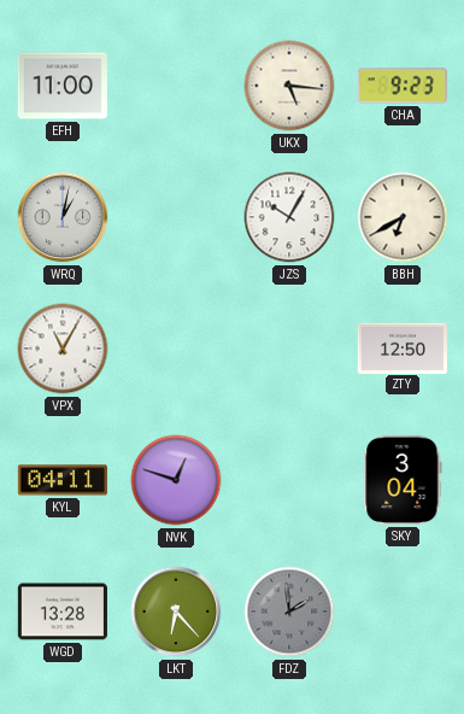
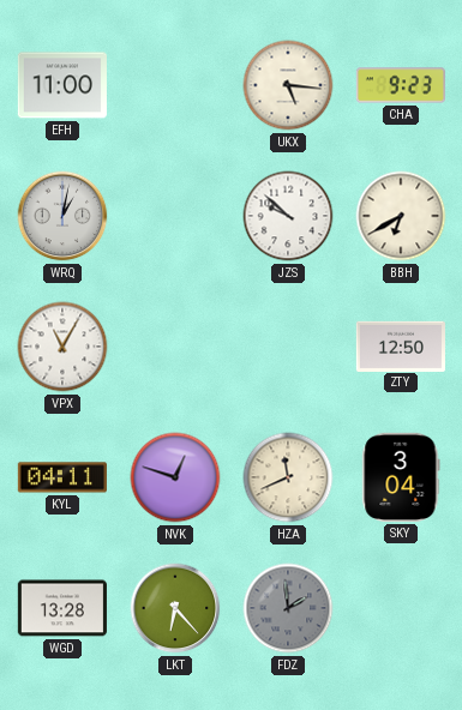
JZS: 10:05 -> 9:52 (288, 216)
HZA: none -> 11:41 (288, 477)
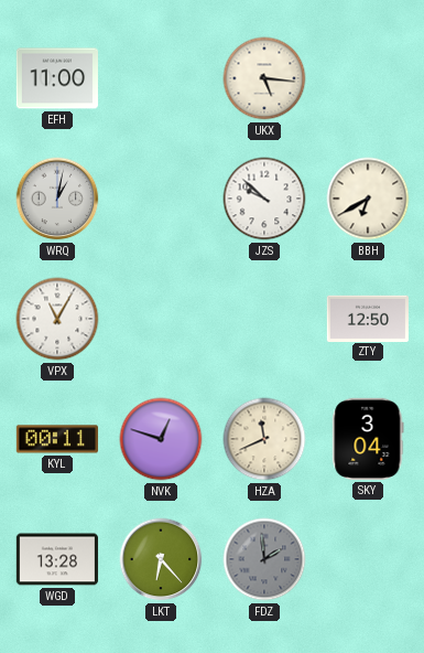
CHA: 9:23 -> none (400, 85)
KYL: 04:11 -> 00:11 (57, 439)
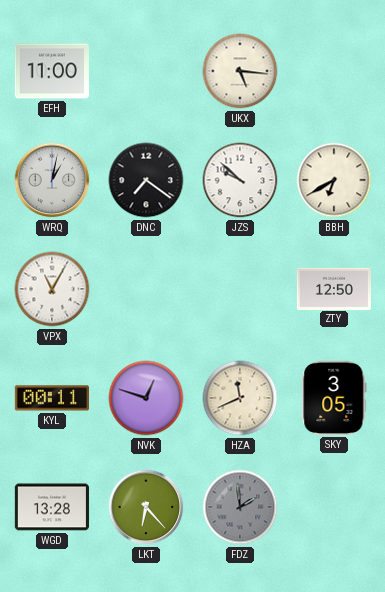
DNC: none -> 7:21 (146, 180)
SKY: 3:04 -> 3:05 (334, 398)
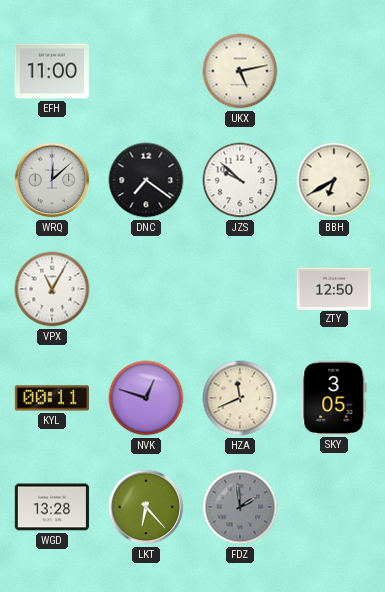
UKX: 5:16 -> 5:13 (240, 71)
WRQ: 1:02 -> 12:08 (52, 180)
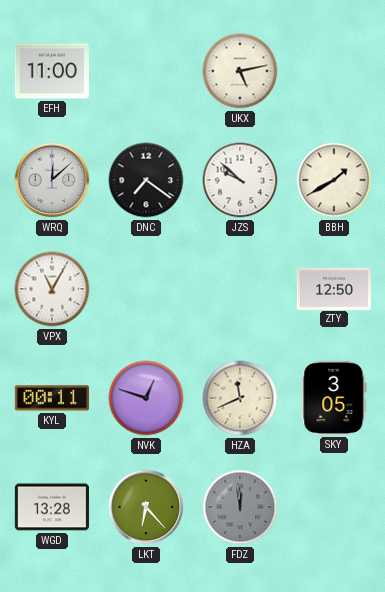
BBH: 6:40 -> 1:40 (334, 180)
FDZ: 1:59 -> 11:59 (240, 507)
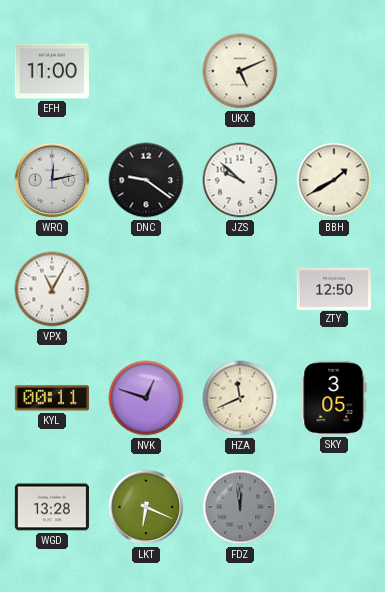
UKX: 5:13 -> 5:11 (240, 71)
WRQ: 12:08 -> 12:13 (52, 180)
DNC: 7:21 -> 9:21 (146, 180)
LKT: 6:23 -> 6:19 (146, 507)
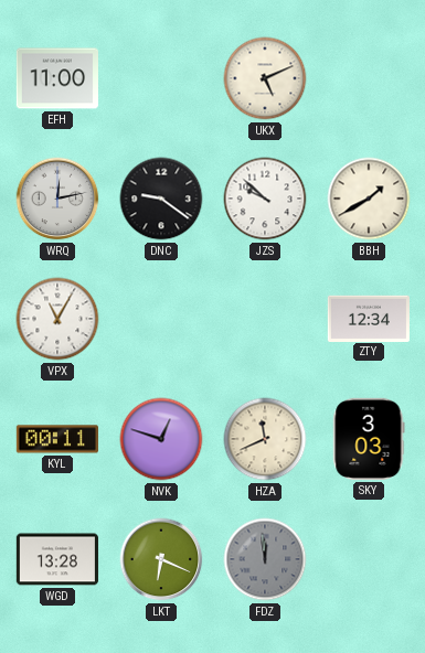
ZTY: 12:50 -> 12:34 (369, 318)
SKY: 3:05 -> 3:03 (369, 439)
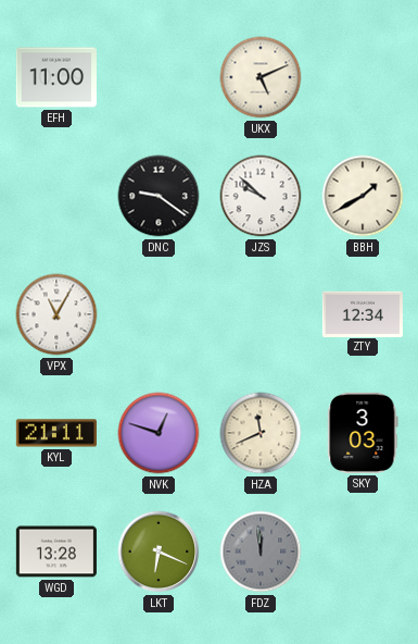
WRQ: 12:13 -> none (57, 199)
KYL: 00:11 -> 21:11 (56, 433)
